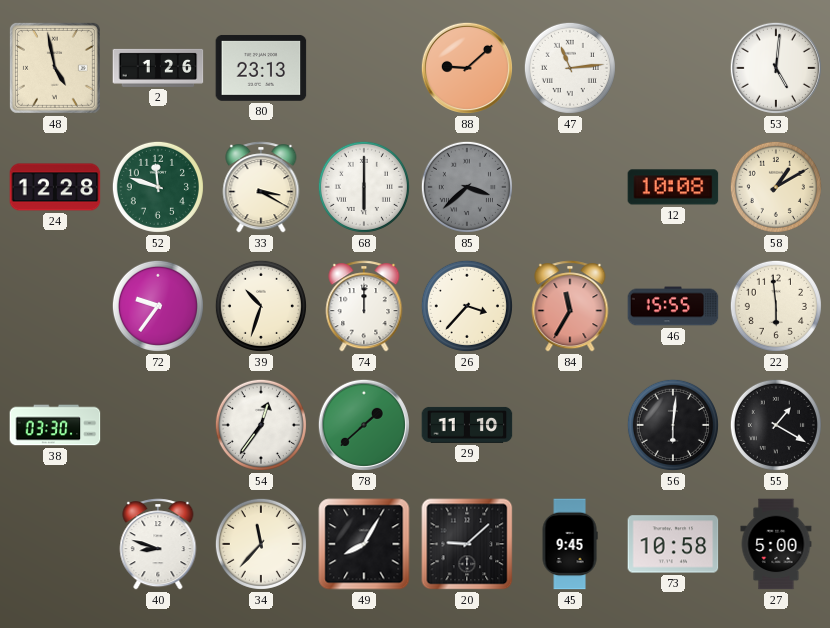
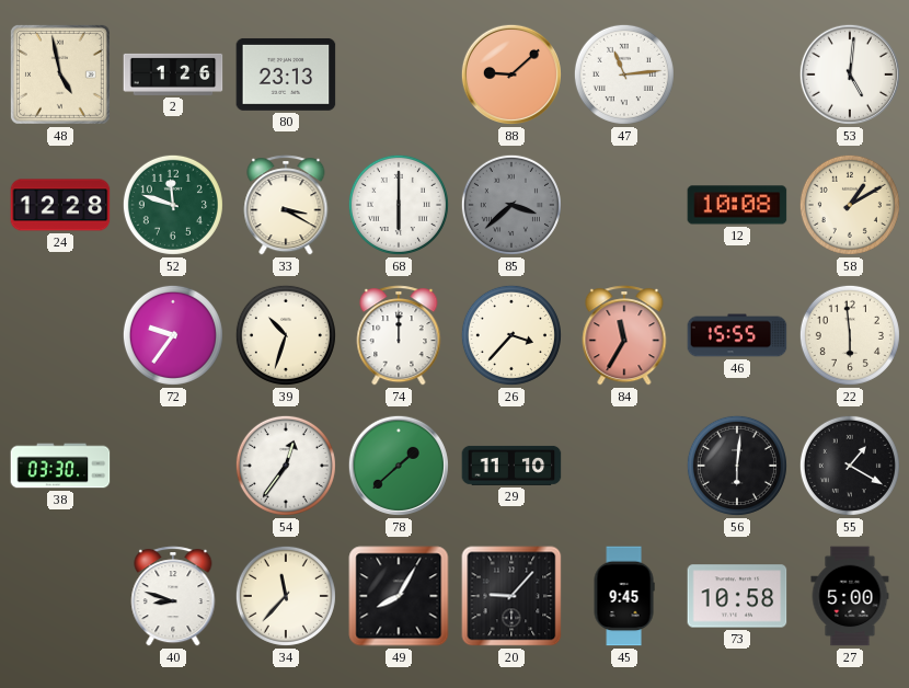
20: 9:08 -> 9:07 (511, 596)
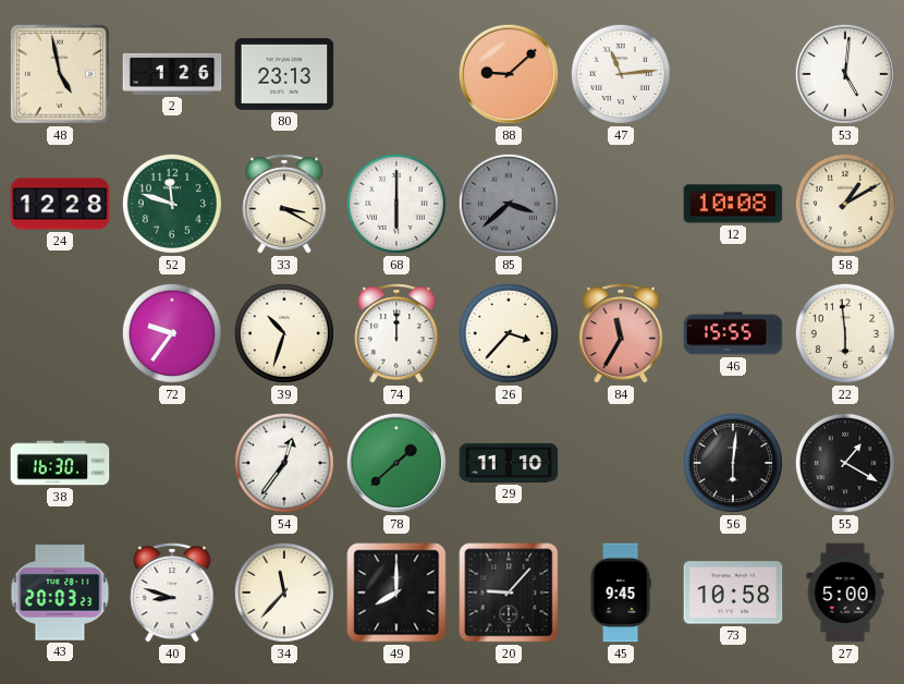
38: 03:30 -> 16:30 (60, 463)
43: none -> 20:03 (60, 594)
49: 8:05 -> 8:00 (396, 593)
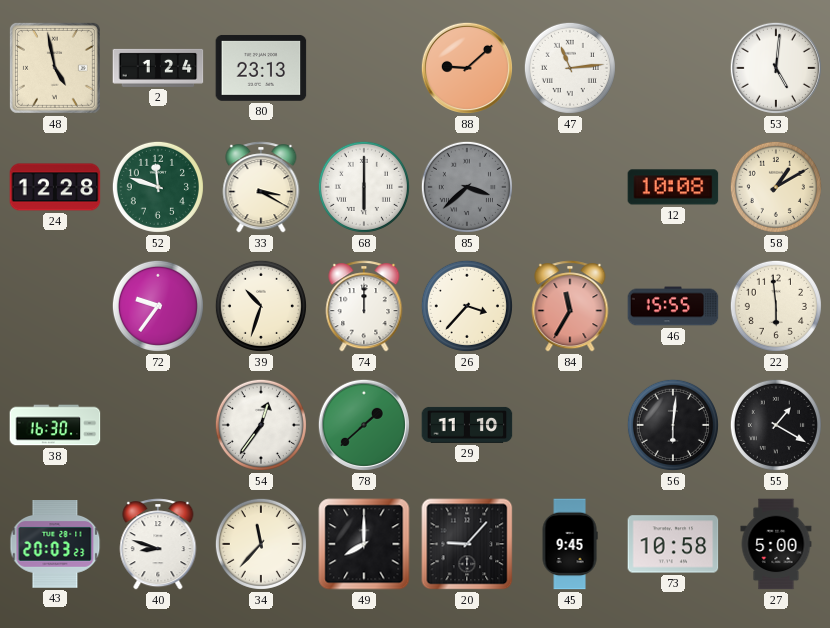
2: 1:26 -> 1:24 (158, 68)
